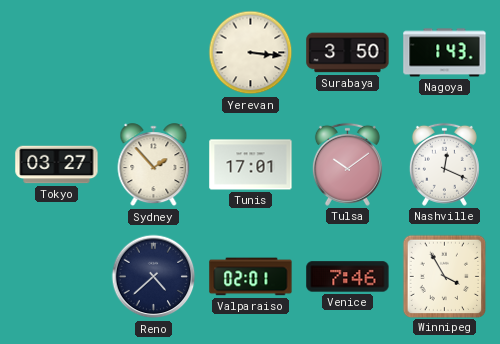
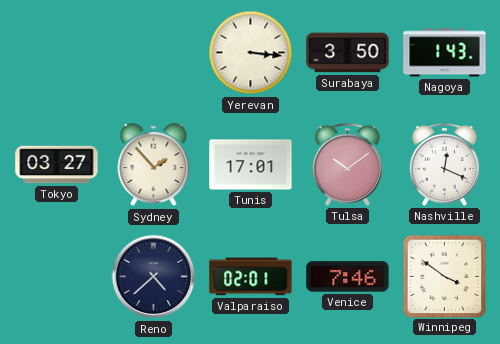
Winnipeg: 3:55 -> 3:51 (444, 276)
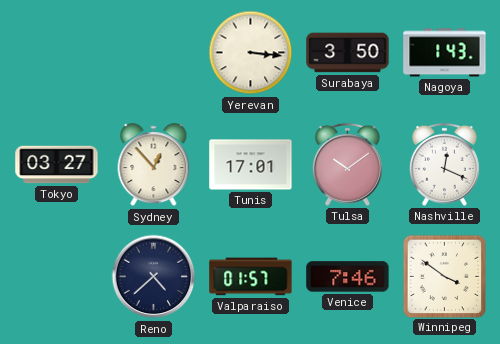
Sydney: 1:53 -> 12:53 (154, 165)
Valparaiso: 02:01 -> 01:57 (251, 277)
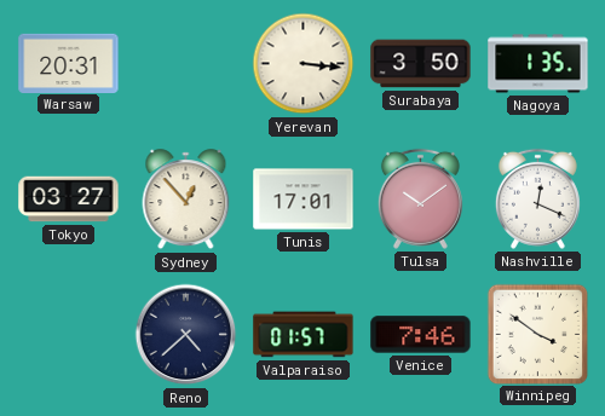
Warsaw: none -> 20:31 (69, 63)
Nagoya: 1:43 -> 1:35 (538, 64)
